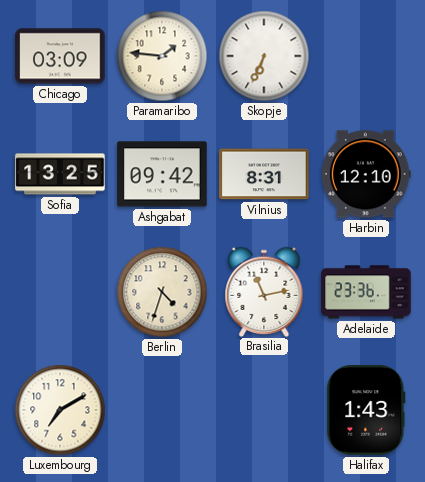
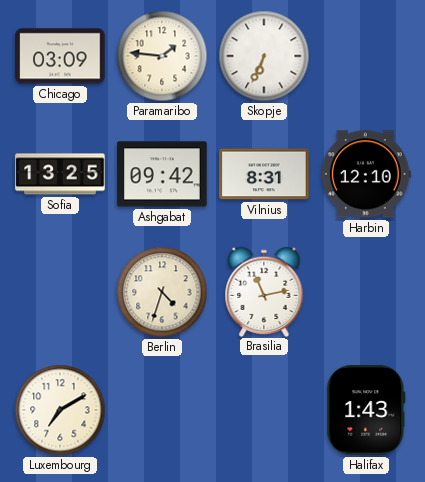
Adelaide: 23:36 -> none (366, 292)
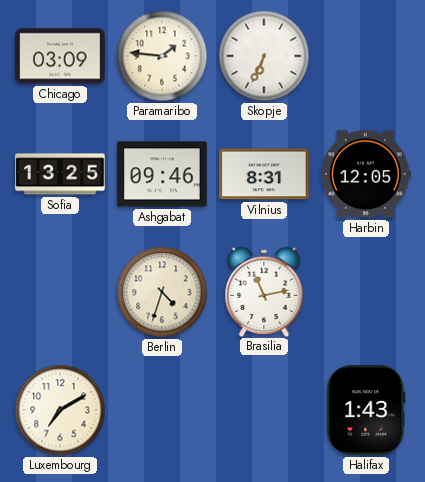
Ashgabat: 09:42 -> 09:46 (162, 174)
Harbin: 12:10 -> 12:05 (366, 174)
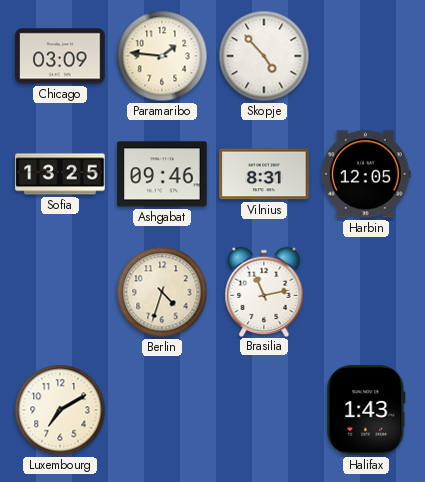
Skopje: 6:34 -> 4:53 (264, 56)
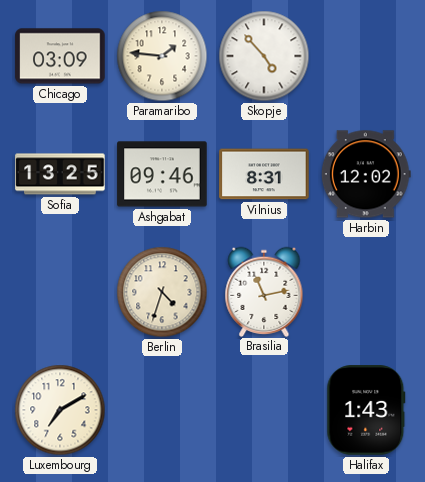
Harbin: 12:05 -> 12:02 (366, 174)
